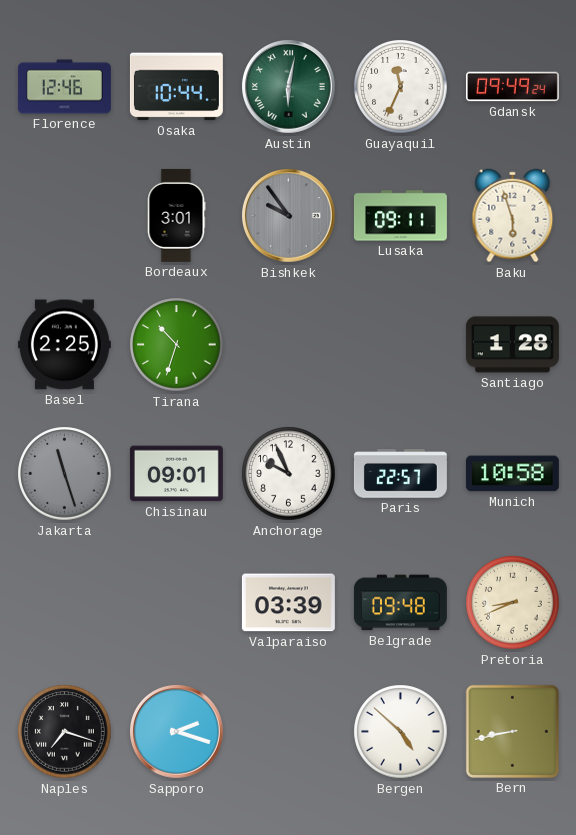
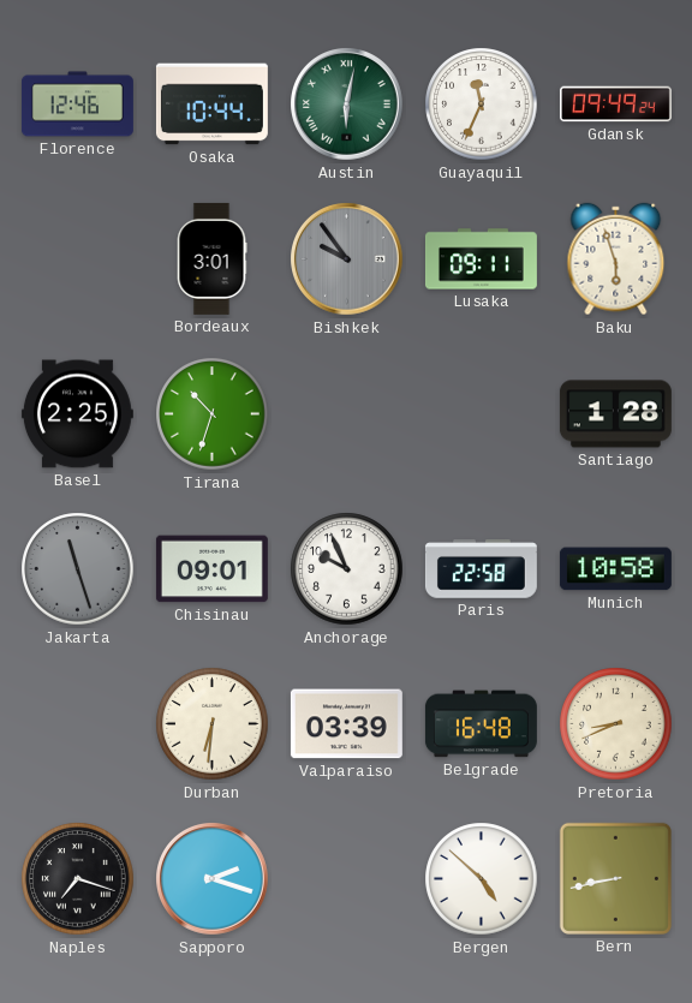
Paris: 22:57 -> 22:58 (481, 569)
Durban: none -> 6:31 (213, 724)
Belgrade: 09:48 -> 16:48 (481, 724)
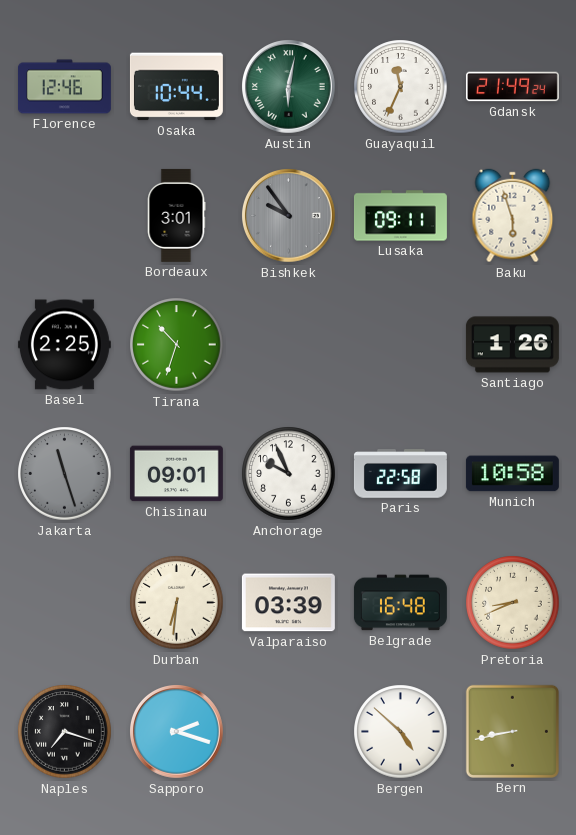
Gdansk: 09:49 -> 21:49 (512, 87)
Santiago: 1:28 -> 1:26 (512, 345)
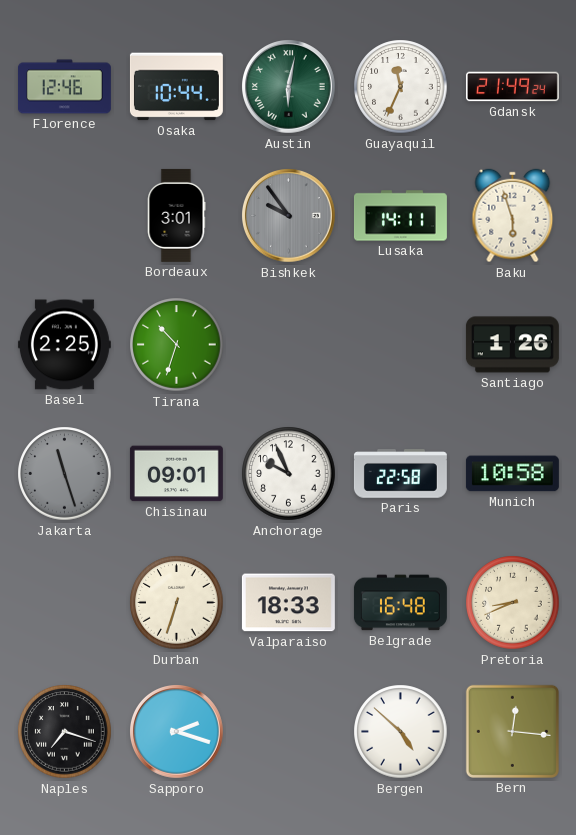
Lusaka: 09:11 -> 14:11 (400, 216)
Durban: 6:31 -> 6:33 (177, 603)
Valparaiso: 03:39 -> 18:33 (288, 603)
Bern: 8:43 -> 12:16 (512, 731)
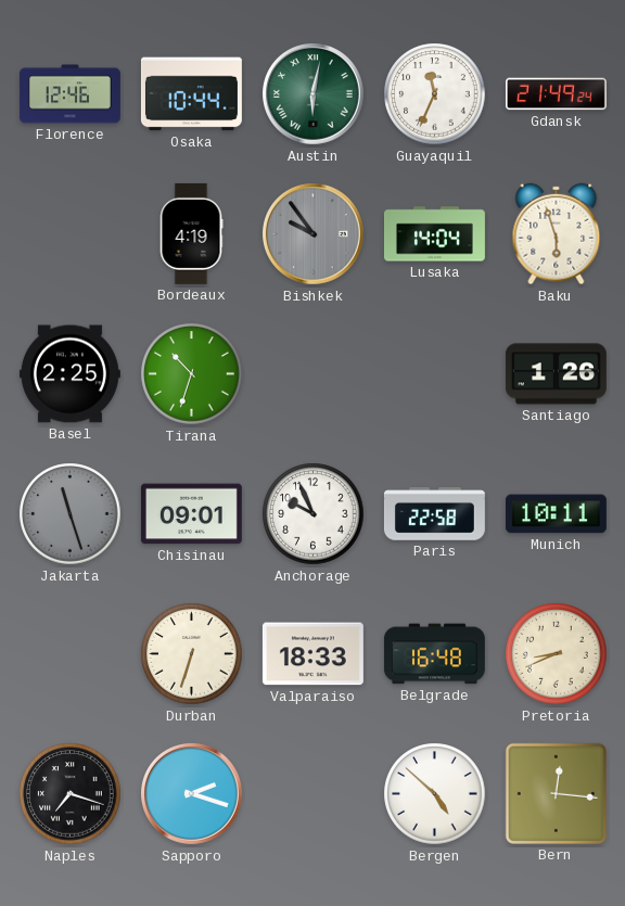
Bordeaux: 3:01 -> 4:19 (191, 233)
Lusaka: 14:11 -> 14:04 (434, 234)
Munich: 10:58 -> 10:11 (556, 514)
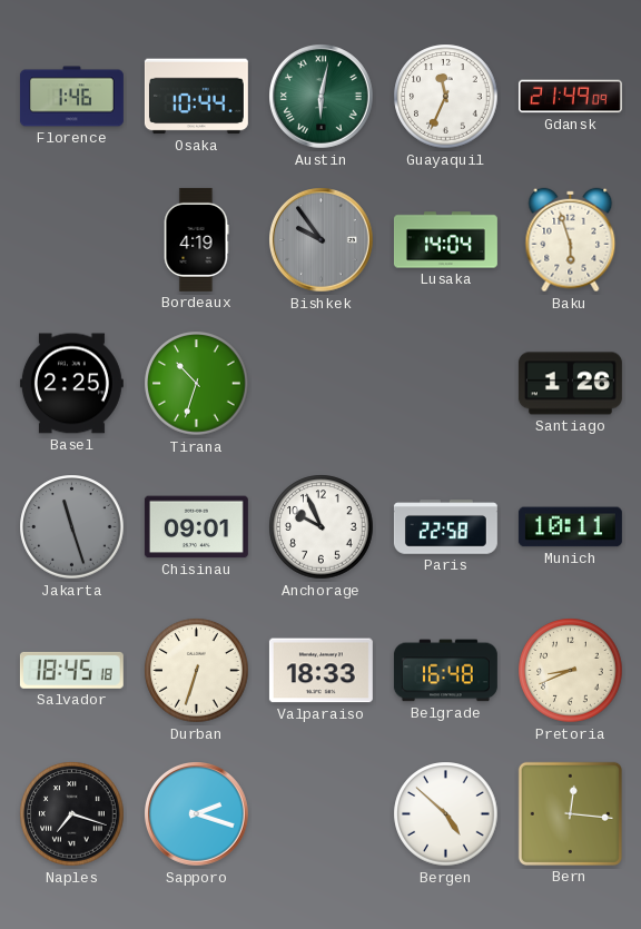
Florence: 12:46 -> 1:46 (71, 97)
Gdansk: 21:49:24 -> 21:49:09 (570, 97)
Salvador: none -> 18:45 (71, 670)
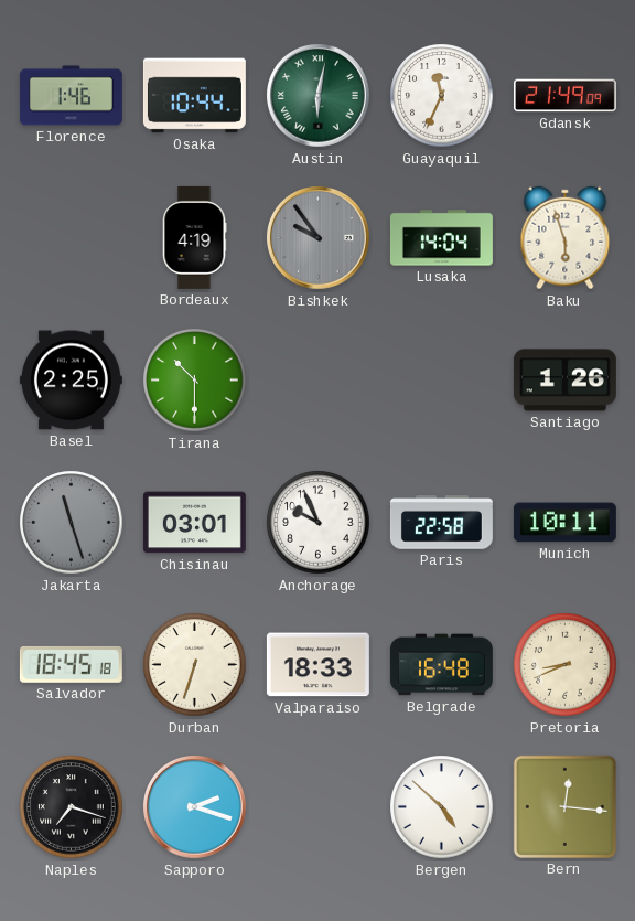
Tirana: 10:33 -> 10:30 (195, 381)
Chisinau: 09:01 -> 03:01 (194, 523)
